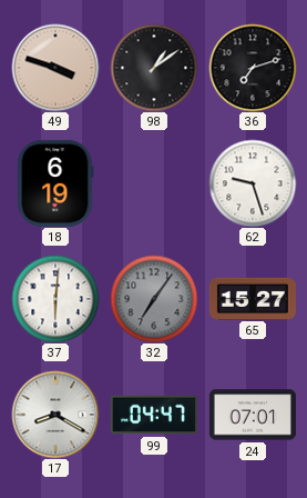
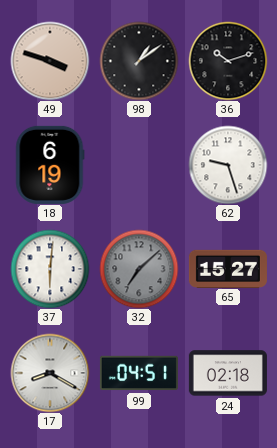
36: 7:12 -> 10:12 (228, 61)
32: 7:06 -> 7:08 (139, 269)
99: 04:47 -> 04:51 (139, 373)
24: 07:01 -> 02:18 (228, 373)
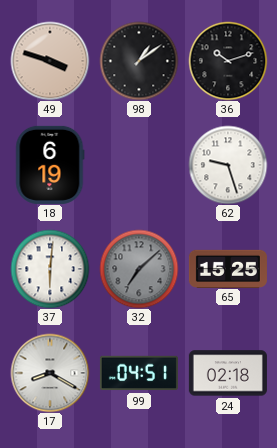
65: 15:27 -> 15:25 (228, 268)
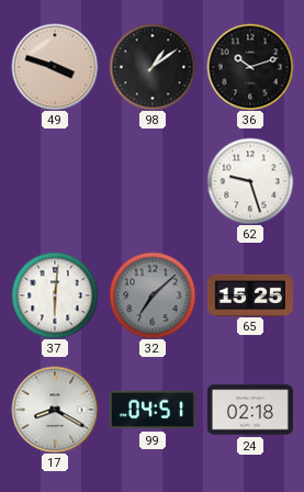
18: 6:19 -> none (50, 165)
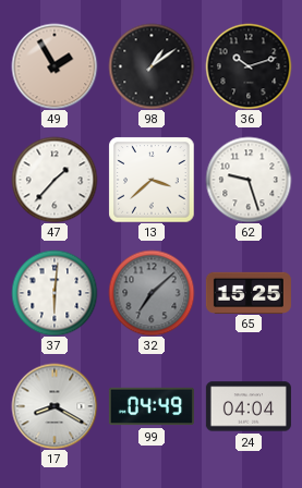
49: 3:48 -> 1:55 (55, 66)
47: none -> 1:37 (55, 180)
13: none -> 3:38 (152, 180)
99: 04:51 -> 04:49 (152, 406)
24: 02:18 -> 04:04 (249, 406)
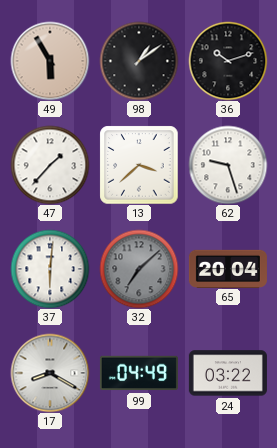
49: 1:55 -> 5:55 (50, 61)
65: 15:25 -> 20:04 (228, 268)
24: 04:04 -> 03:22 (228, 373)
